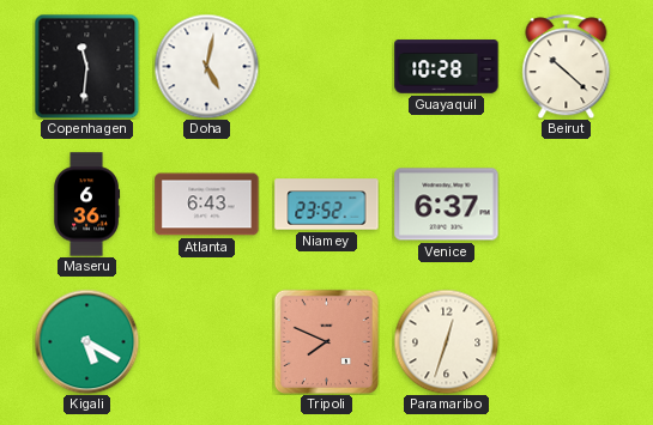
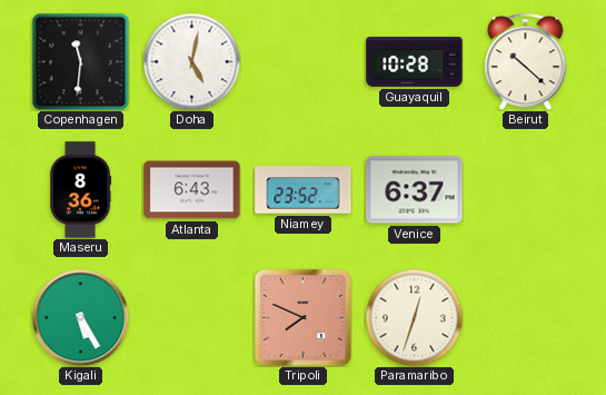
Maseru: 6:36 -> 8:36 (81, 190)
Kigali: 5:20 -> 5:25 (80, 317)
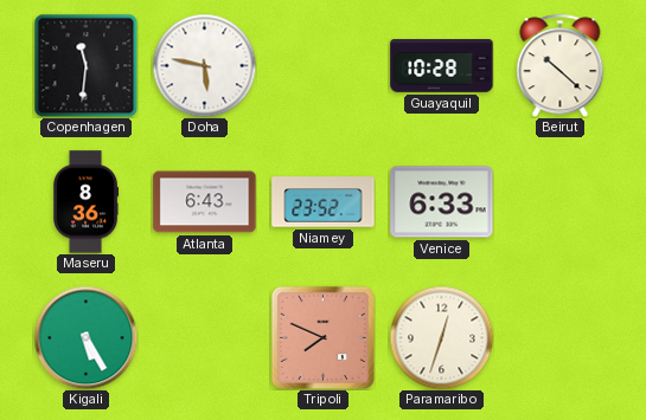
Doha: 5:02 -> 5:47 (204, 65)
Venice: 6:37 -> 6:33 (442, 202)
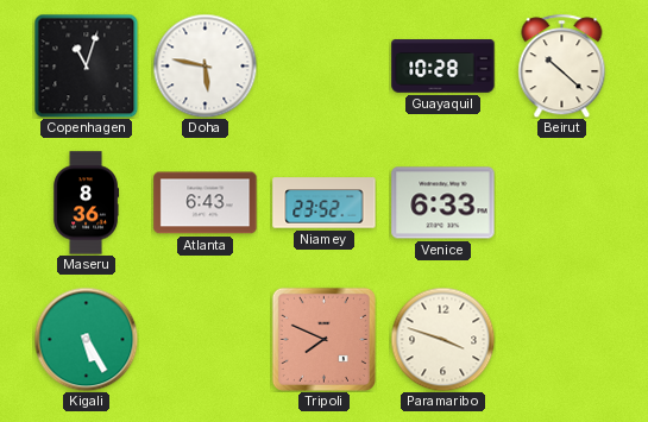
Copenhagen: 11:31 -> 11:03 (86, 65)
Paramaribo: 12:33 -> 3:48 (442, 339)
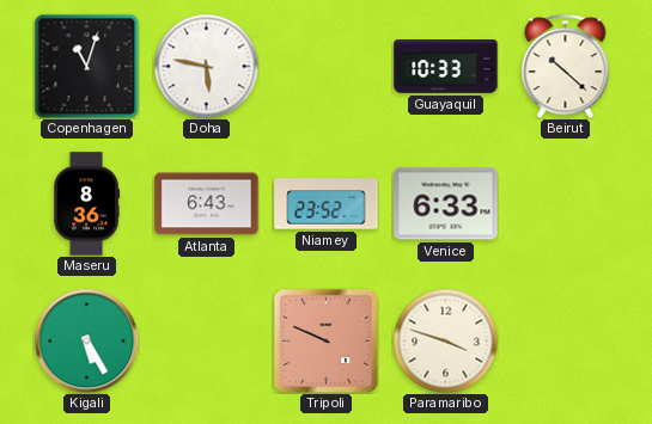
Guayaquil: 10:28 -> 10:33 (446, 67)
Tripoli: 7:49 -> 9:49 (325, 340)
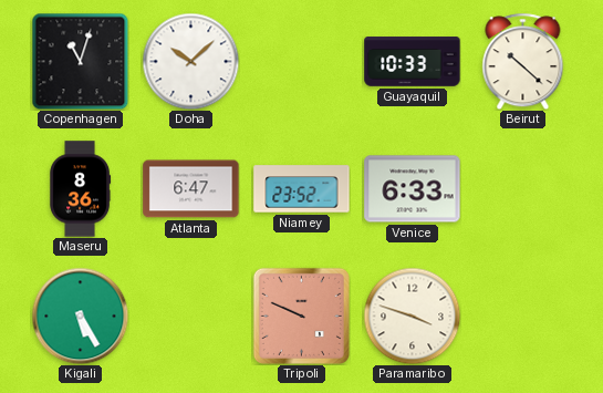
Doha: 5:47 -> 10:08 (190, 61)
Atlanta: 6:43 -> 6:47 (191, 189)
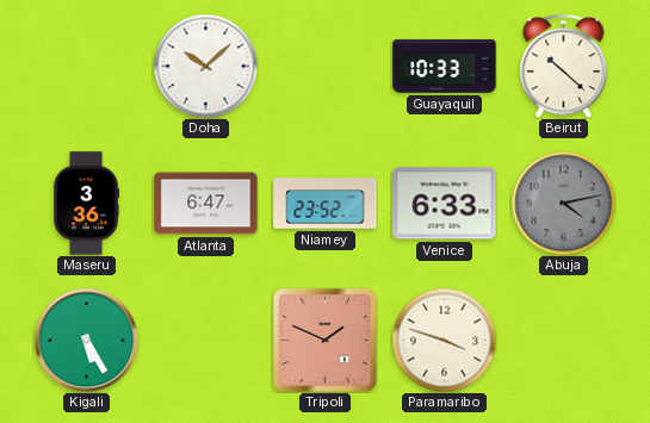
Copenhagen: 11:03 -> none (80, 61)
Maseru: 8:36 -> 3:36 (87, 204)
Abuja: none -> 4:13 (563, 203)
Tripoli: 9:49 -> 1:49 (324, 340)
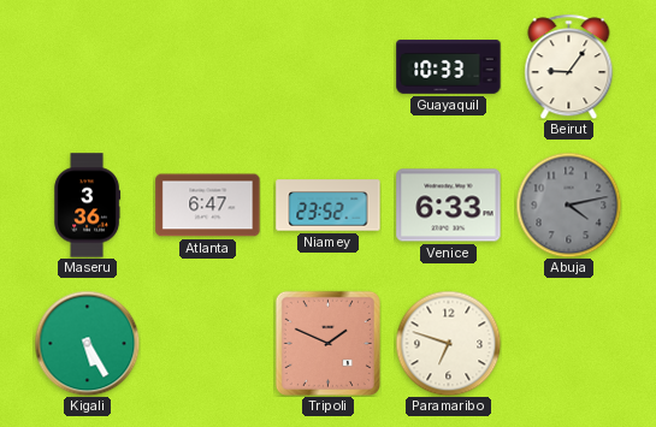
Doha: 10:08 -> none (205, 66)
Beirut: 10:22 -> 9:06 (569, 66)
Paramaribo: 3:48 -> 6:48 (448, 343)
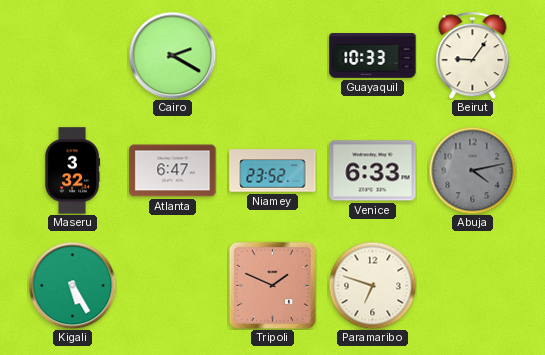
Cairo: none -> 2:20 (172, 55)
Maseru: 3:36 -> 3:32 (73, 171)
